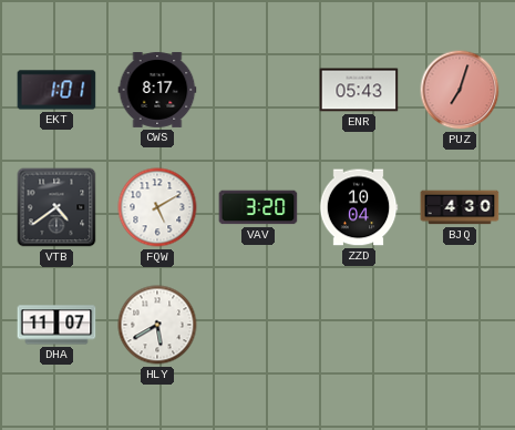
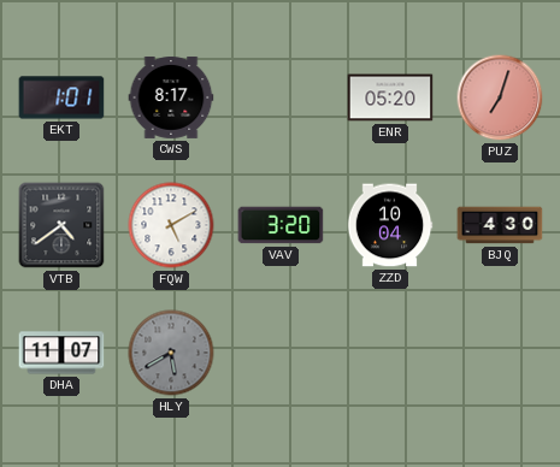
ENR: 05:43 -> 05:20 (390, 97)
HLY dial: white -> grey (171, 353)
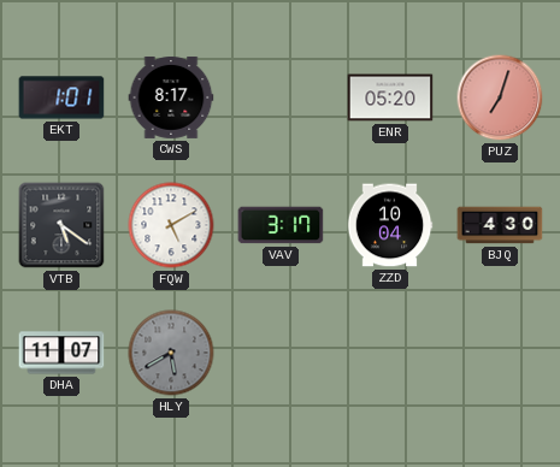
VTB: 4:39 -> 5:21 (61, 225)
VAV: 3:20 -> 3:17 (281, 225)
